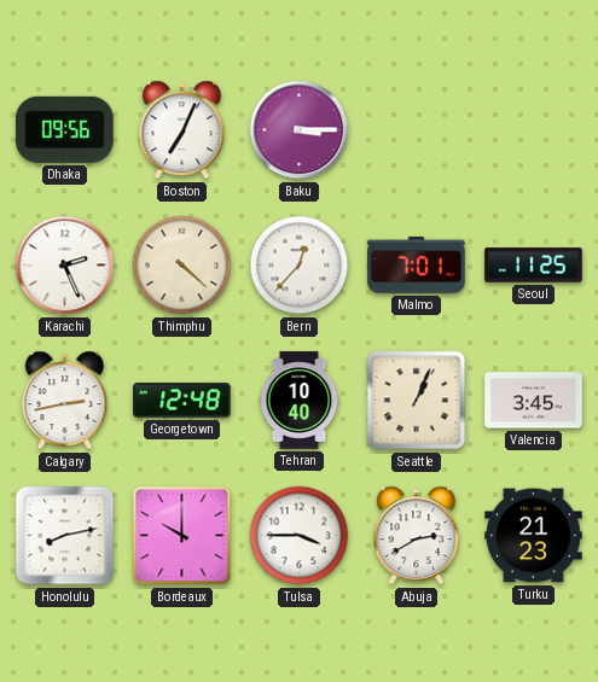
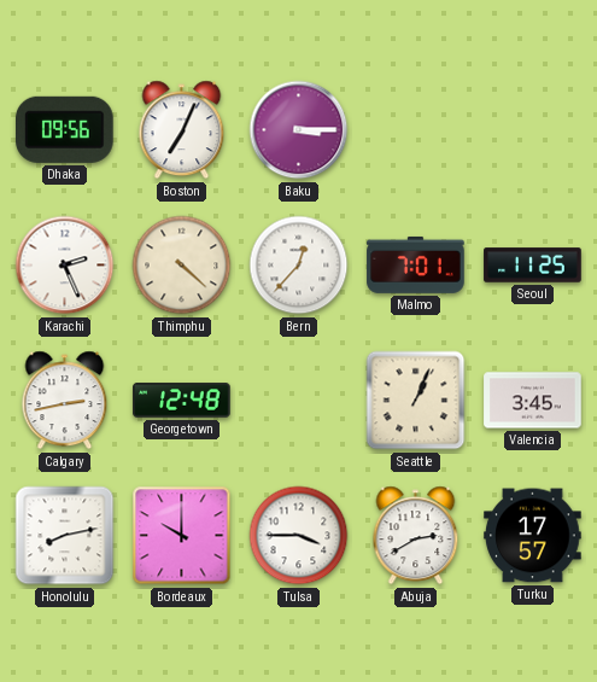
Tehran: 10:40 -> none (300, 401)
Turku: 21:23 -> 17:57 (533, 536)
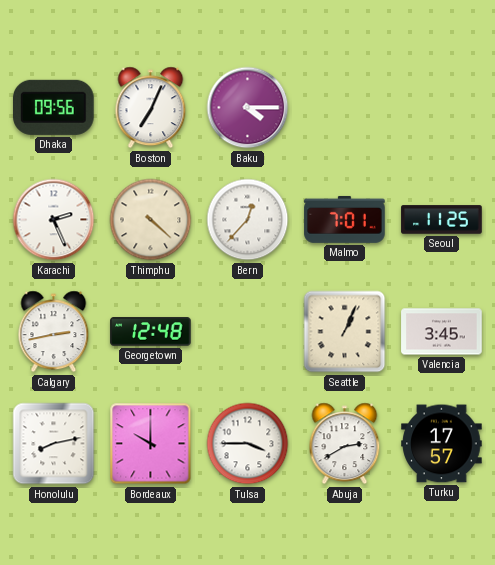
Baku: 3:15 -> 4:15 (248, 108)
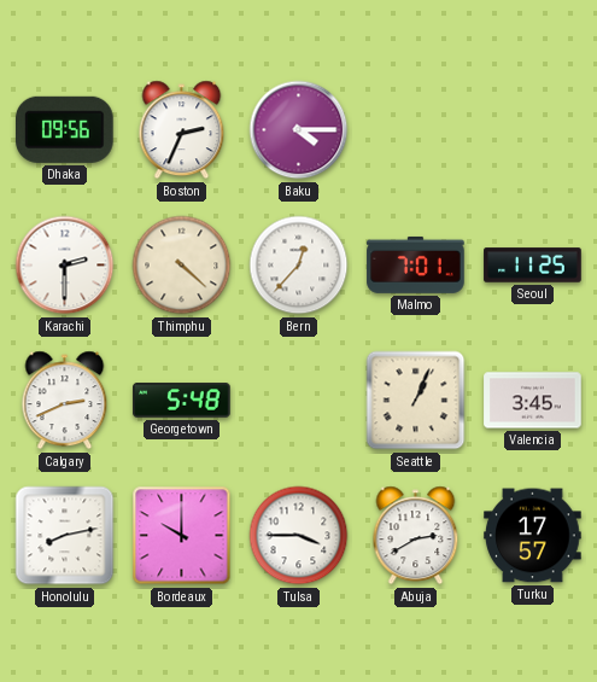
Boston: 7:04 -> 2:34 (182, 130)
Karachi: 2:26 -> 2:30 (65, 266)
Calgary: 2:43 -> 2:41 (65, 401)
Georgetown: 12:48 -> 5:48 (182, 401)
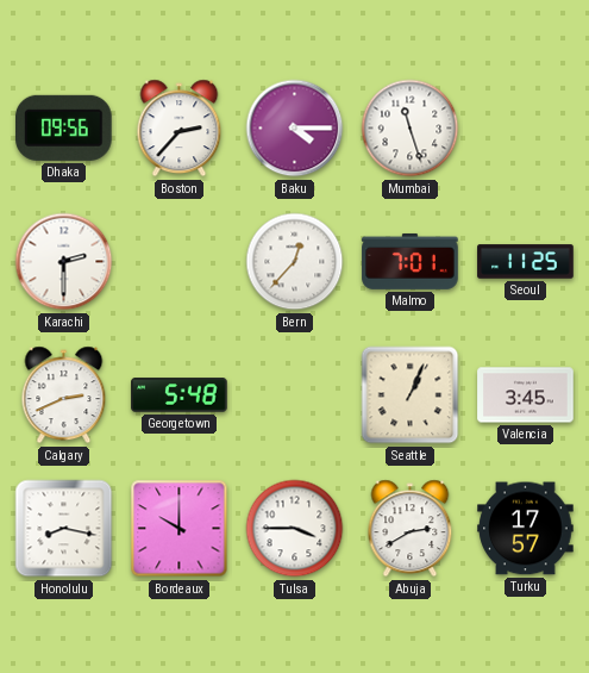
Boston: 2:34 -> 2:37 (180, 129)
Mumbai: none -> 11:27 (411, 129)
Thimphu: 4:22 -> none (182, 266)
Honolulu: 8:13 -> 8:17 (64, 529)
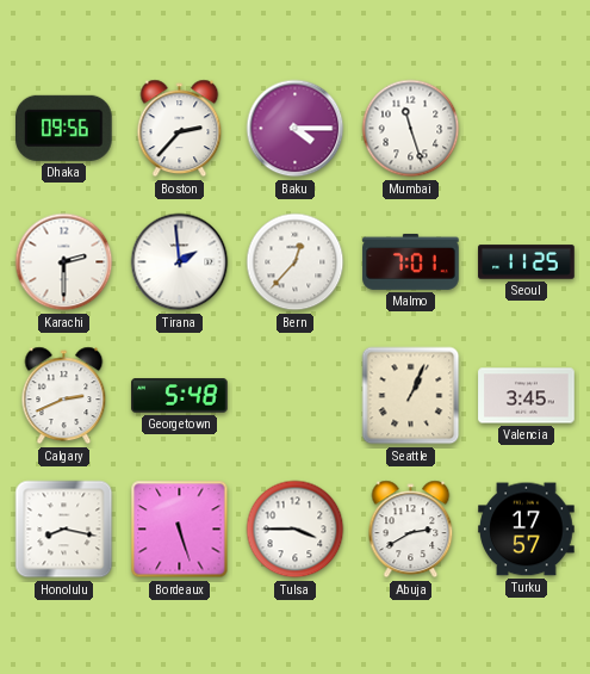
Tirana: none -> 1:59 (180, 262)
Bordeaux: 10:00 -> 5:27 (180, 530)
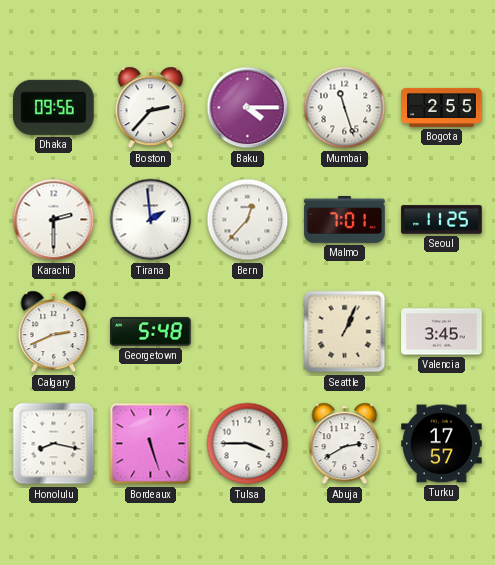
Bogota: none -> 2:55 (442, 107)
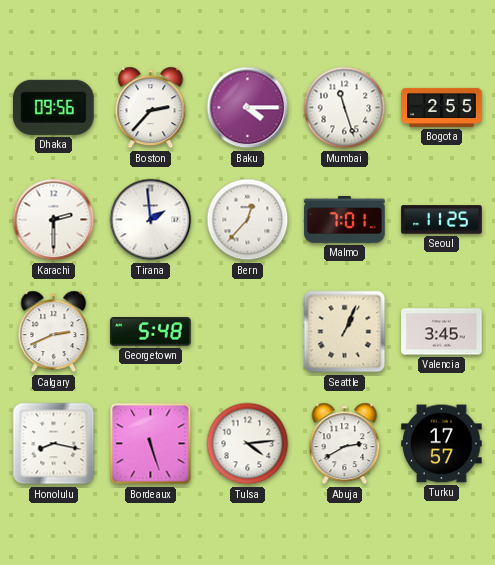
Tulsa: 3:45 -> 4:14 (248, 444)
